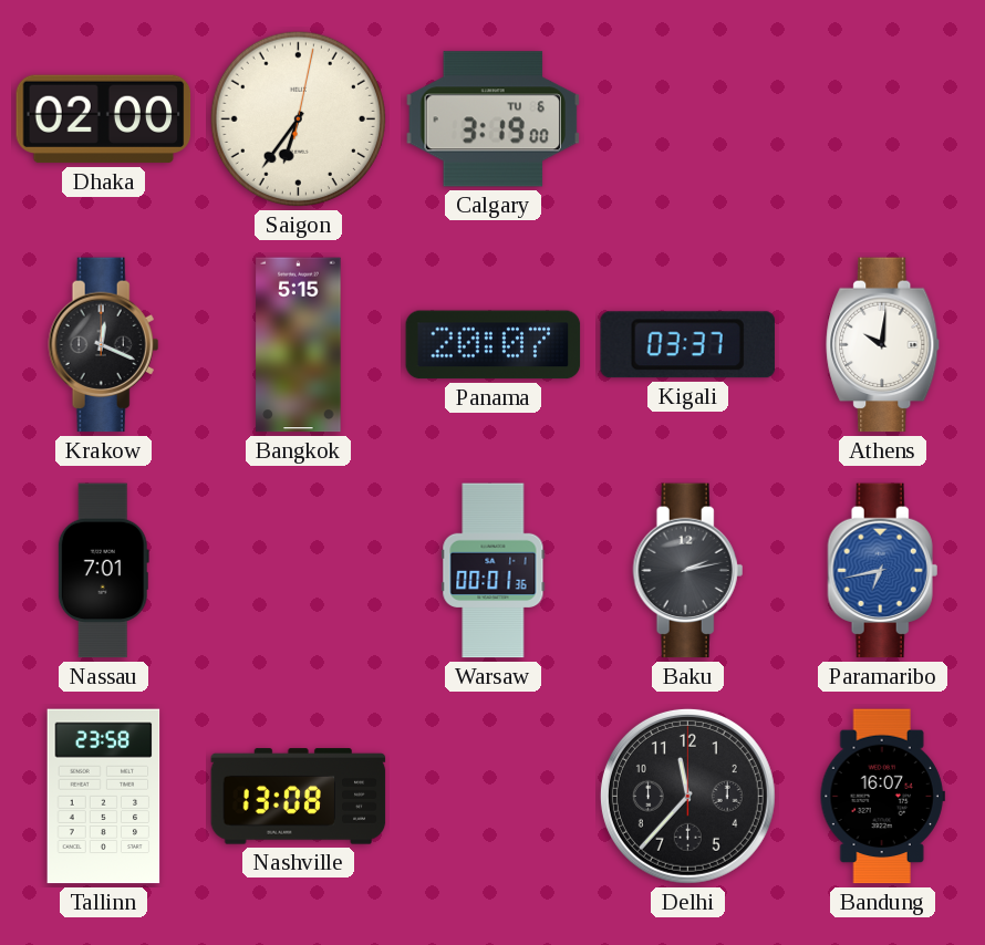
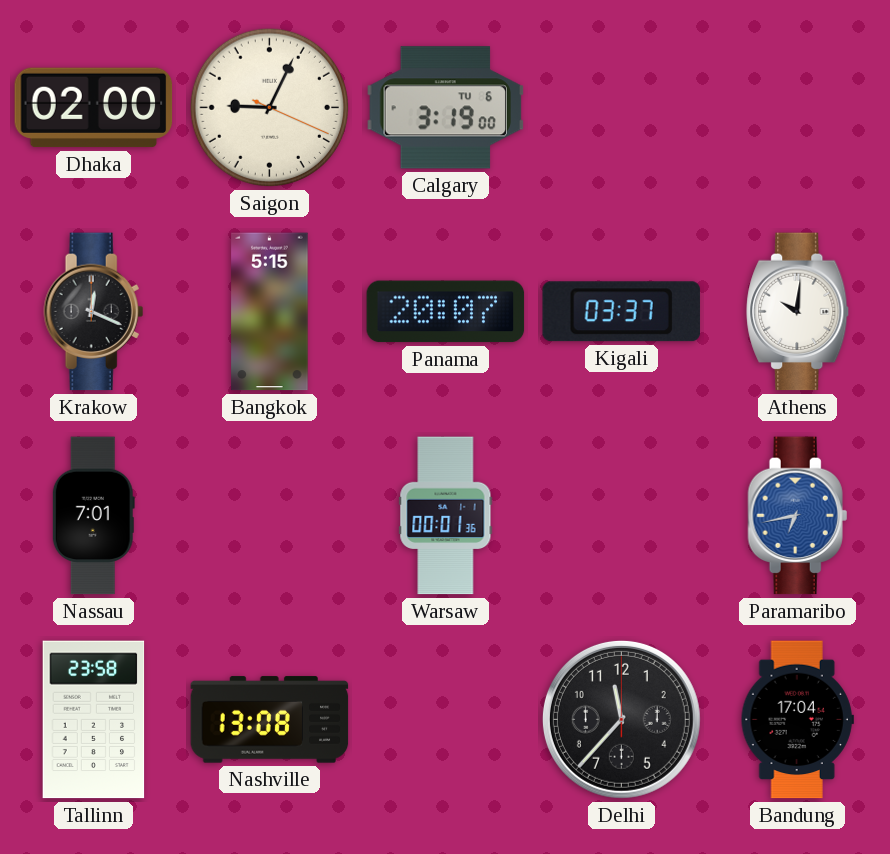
Saigon: 6:36 -> 9:04 (269, 107)
Baku: 2:13 -> none (688, 571)
Bandung: 16:07 -> 17:04 (797, 720)
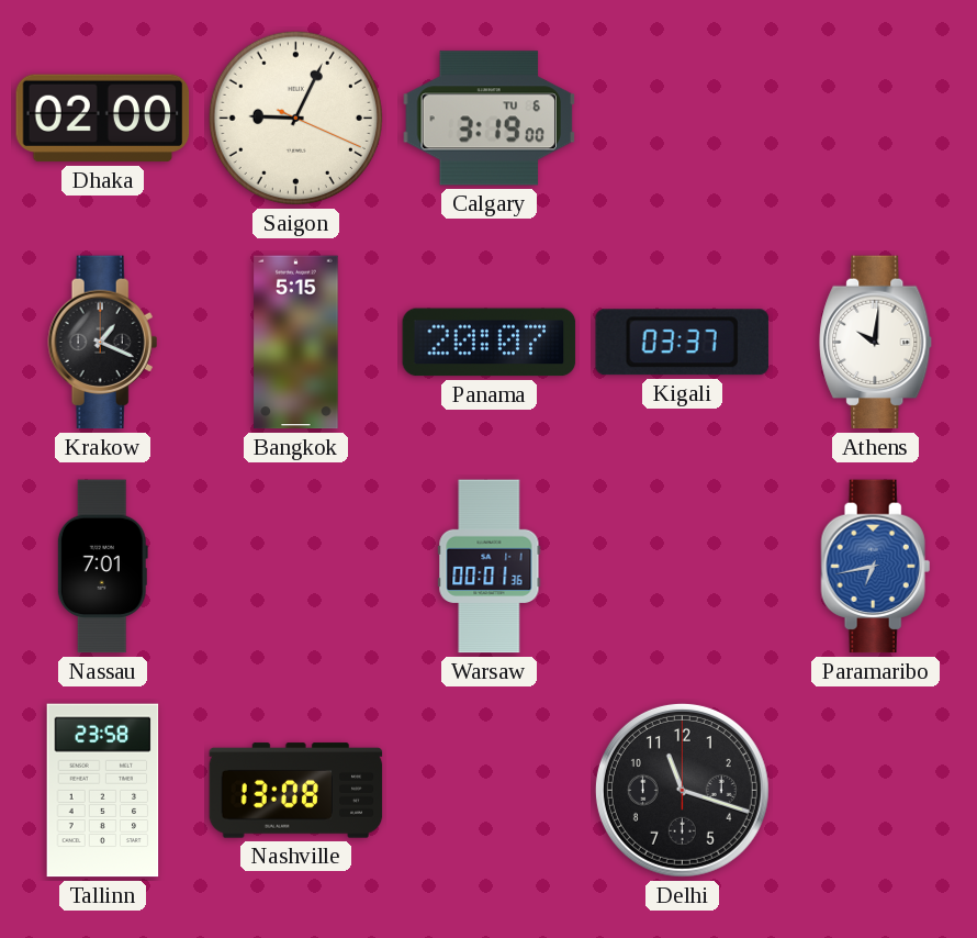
Krakow: 12:19 -> 1:19 (103, 343)
Delhi: 11:37 -> 11:18 (682, 790)
Bandung: 17:04 -> none (797, 720)
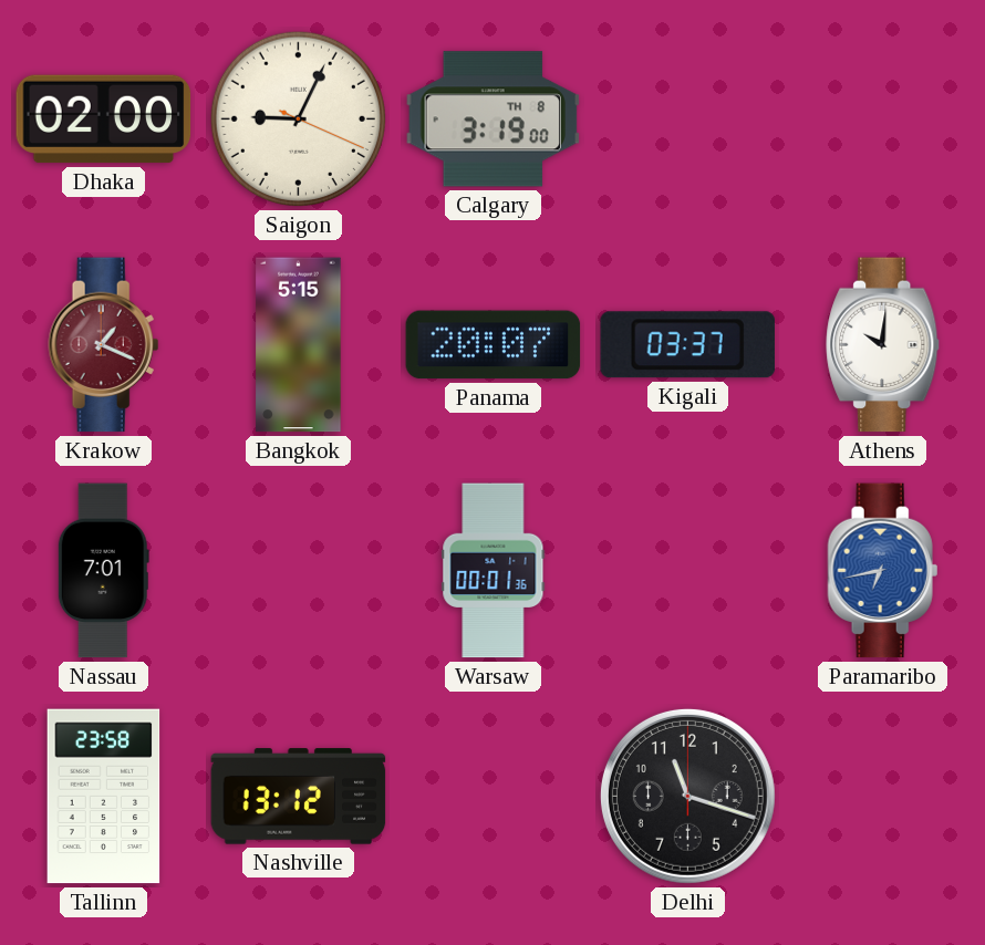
Calgary date: TU 6 -> TH 8 (494, 120)
Krakow dial: black -> burgundy (104, 345)
Nashville: 13:08 -> 13:12 (299, 797)
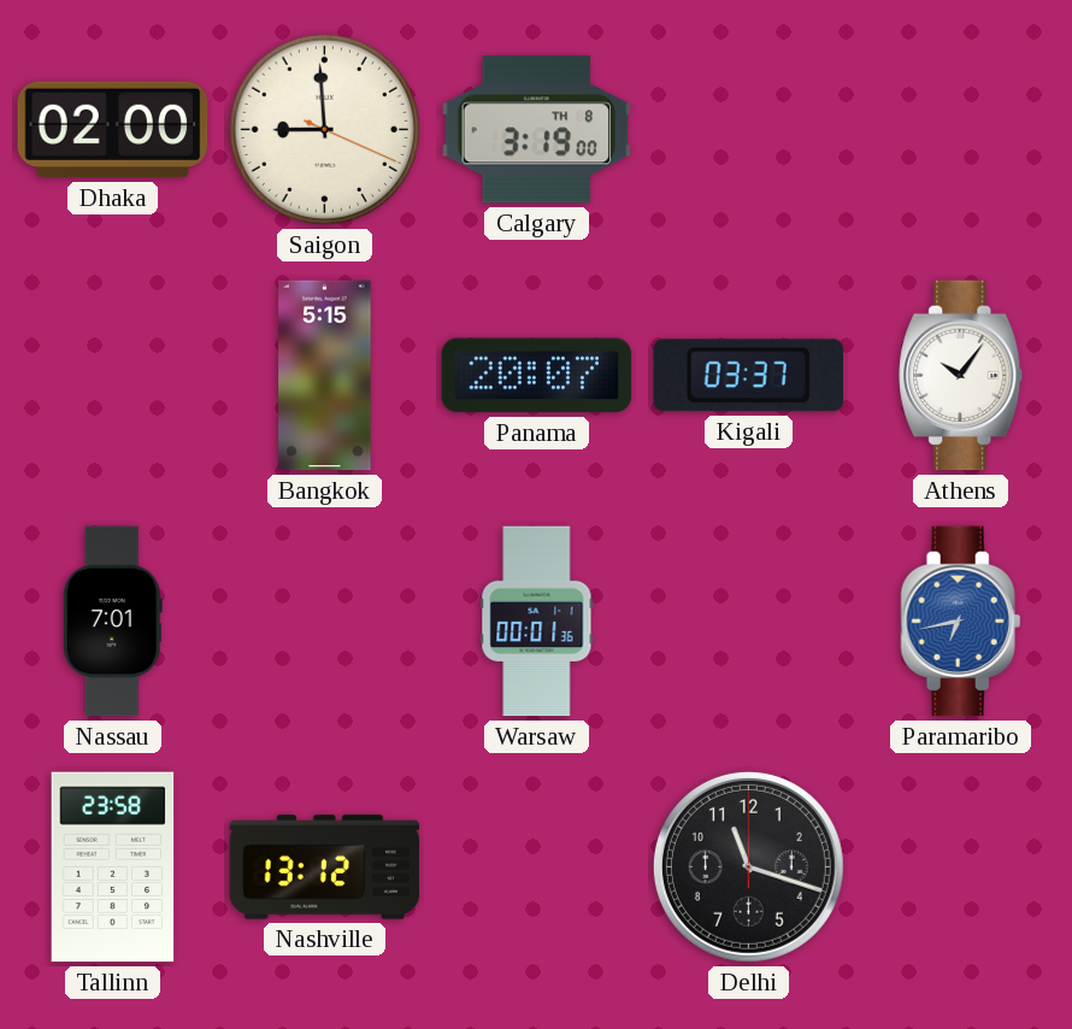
Saigon: 9:04 -> 8:59 (324, 129)
Krakow: 1:19 -> none (104, 345)
Athens: 10:01 -> 10:06 (961, 376)
